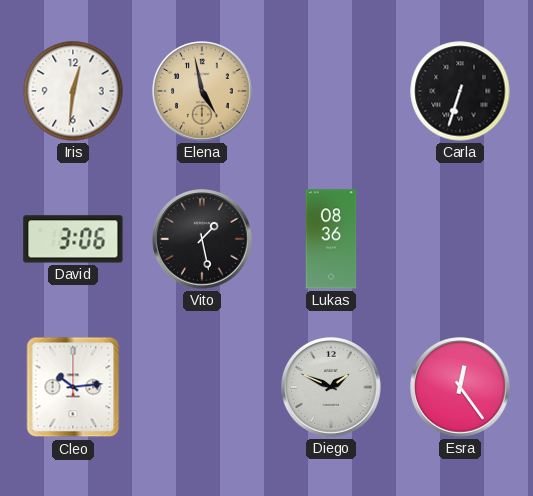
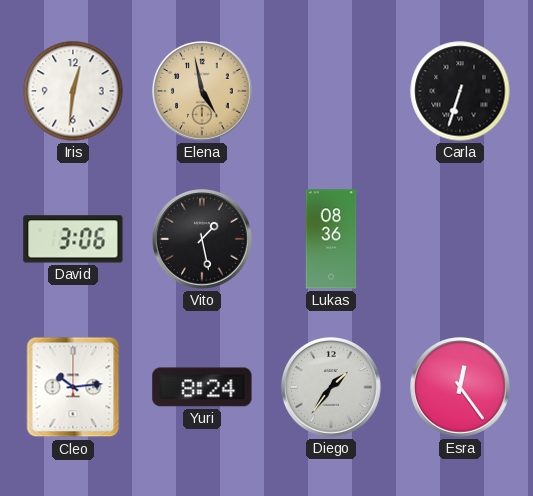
Yuri: none -> 8:24 (202, 387)
Diego: 1:49 -> 1:36 (331, 387)
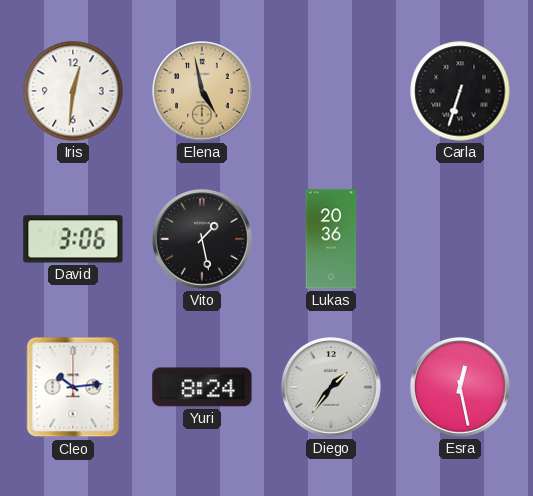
Lukas: 08:36 -> 20:36 (331, 239)
Esra: 12:24 -> 12:28 (460, 387)
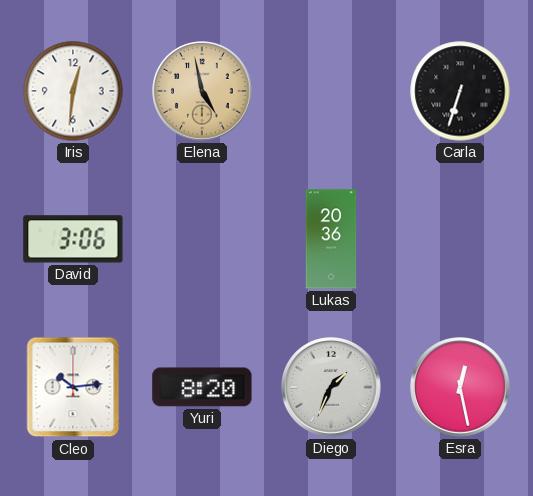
Vito: 1:28 -> none (202, 239)
Yuri: 8:24 -> 8:20 (202, 387)
Diego: 1:36 -> 1:34 (331, 387)
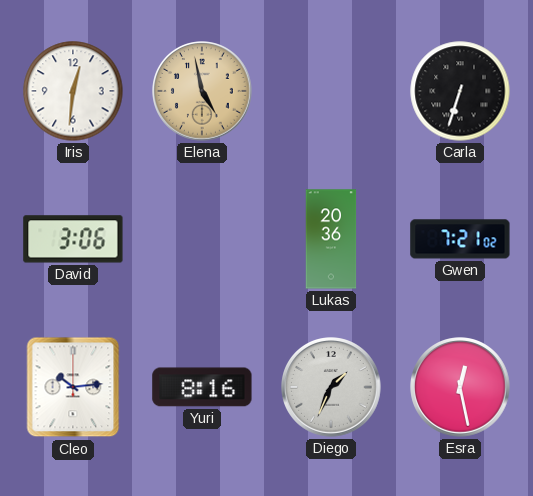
Gwen: none -> 7:21 (460, 239)
Yuri: 8:20 -> 8:16 (202, 387)
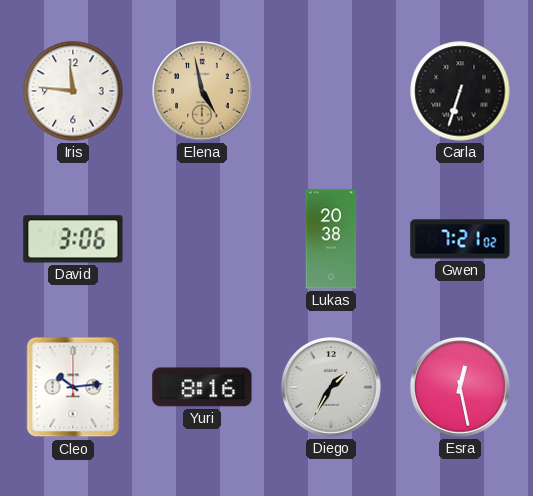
Iris: 12:31 -> 11:46 (73, 91)
Lukas: 20:36 -> 20:38 (331, 239)
Diego: 1:34 -> 1:35 (331, 387)
